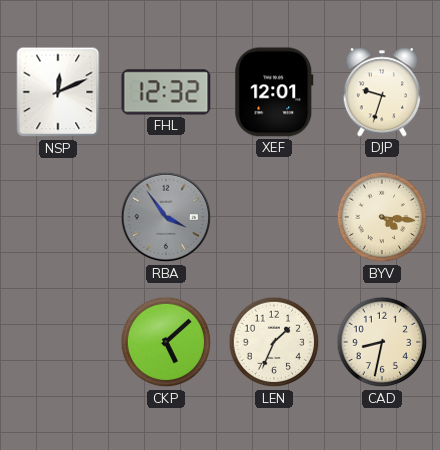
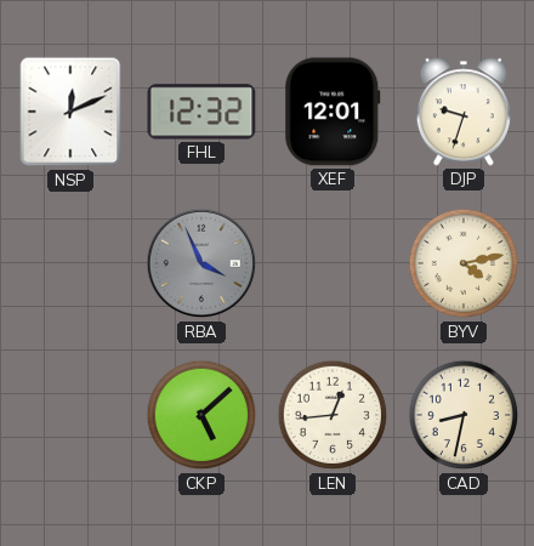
RBA: 3:54 -> 3:56 (201, 263)
BYV: 4:16 -> 4:13 (464, 263)
LEN: 1:34 -> 12:44 (333, 415)
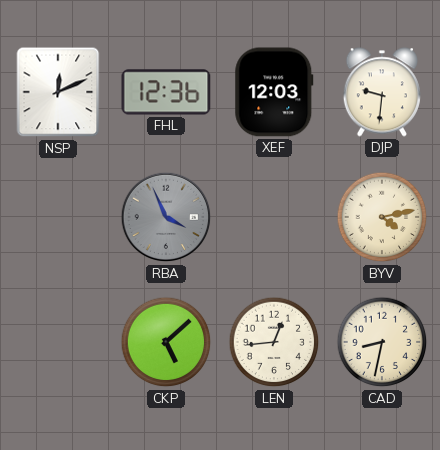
FHL: 12:32 -> 12:36 (166, 92)
XEF: 12:01 -> 12:03 (274, 92)
DJP: 9:33 -> 9:31 (382, 92)
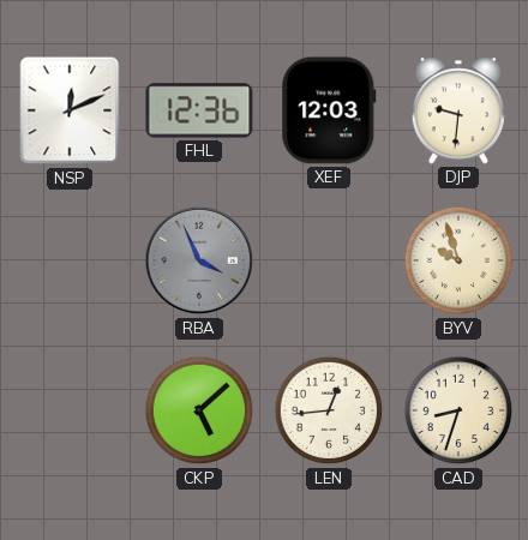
BYV: 4:13 -> 9:57 (458, 260)
CAD: 8:32 -> 8:33 (458, 410)
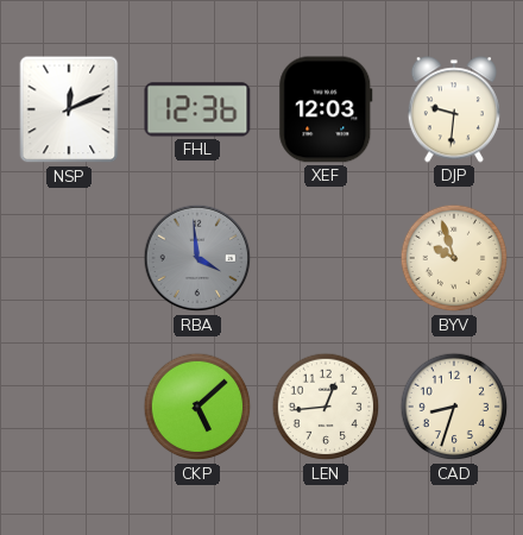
RBA: 3:56 -> 3:59 (197, 258)
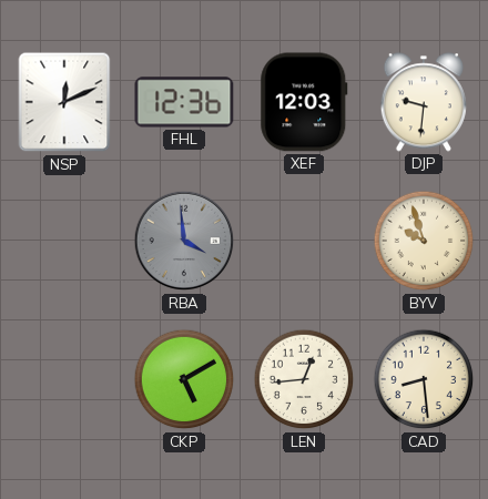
CKP: 5:08 -> 5:10 (184, 379)
CAD: 8:33 -> 8:29 (424, 379)
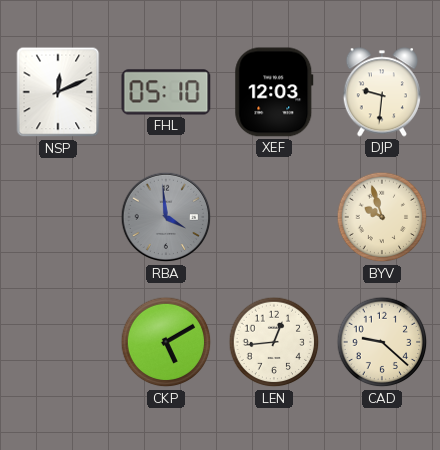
FHL: 12:36 -> 05:10 (166, 92)
CAD: 8:29 -> 9:22 (382, 342)
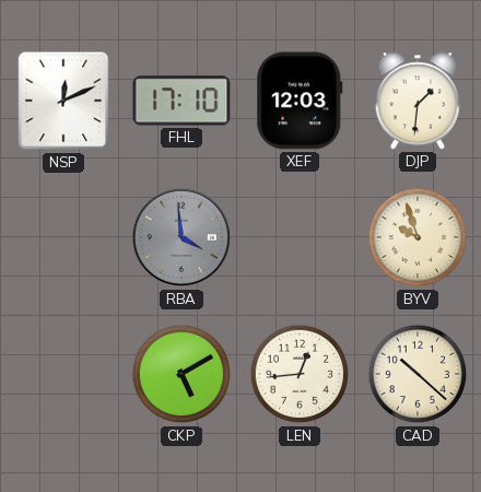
FHL: 05:10 -> 17:10 (181, 101)
DJP: 9:31 -> 1:31 (418, 101)
CAD: 9:22 -> 10:22 (418, 374)
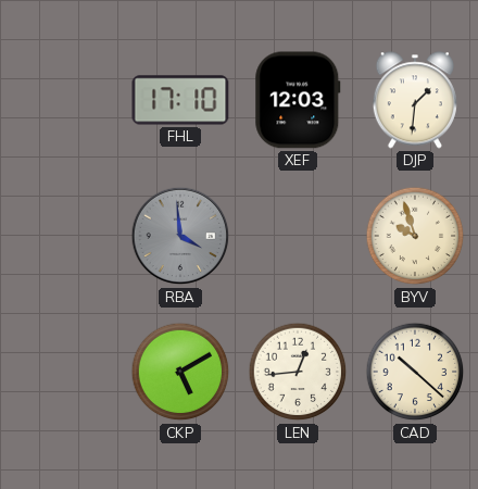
NSP: 12:11 -> none (63, 101)
